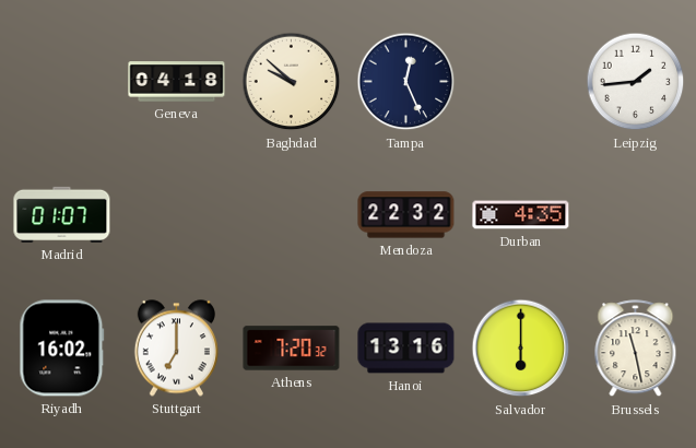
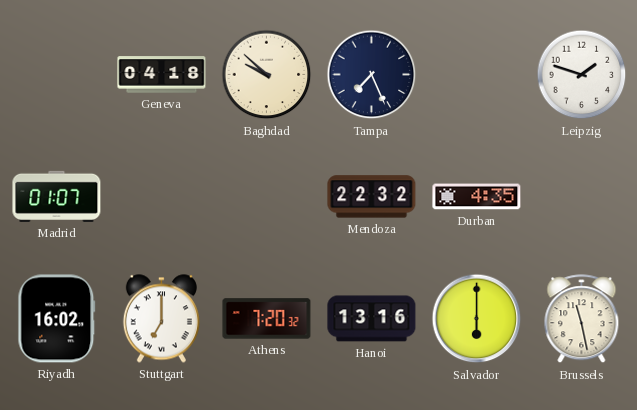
Tampa: 12:26 -> 7:26 (372, 75)
Leipzig: 1:44 -> 1:48 (582, 75)
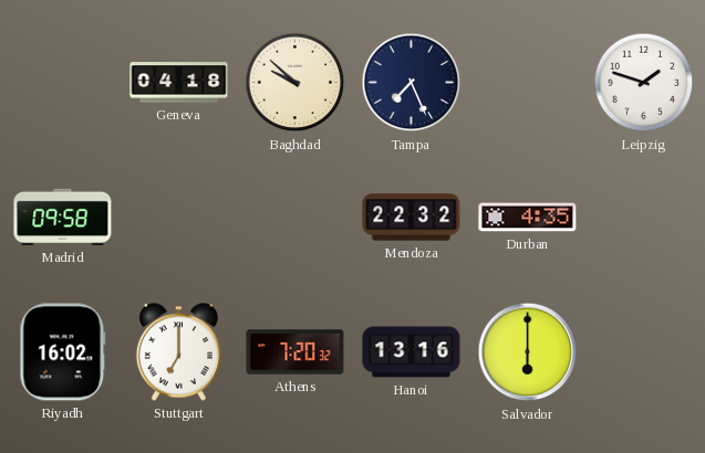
Madrid: 01:07 -> 09:58 (63, 217)
Brussels: 11:28 -> none (582, 319)
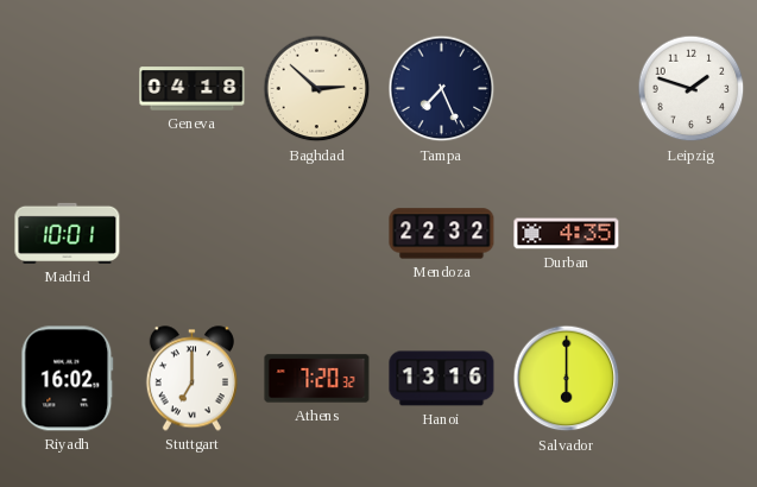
Baghdad: 9:52 -> 2:52 (317, 89)
Madrid: 09:58 -> 10:01 (68, 233)
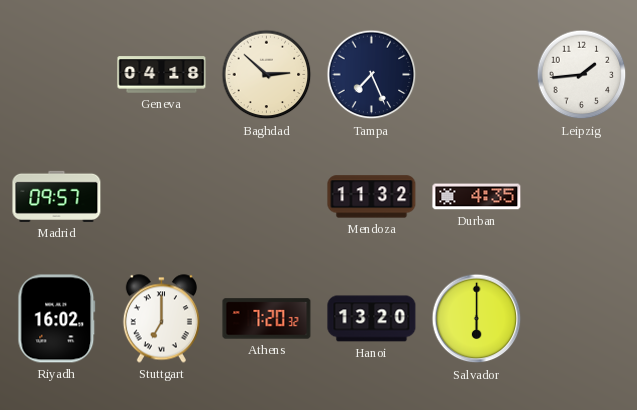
Leipzig: 1:48 -> 1:44 (582, 75)
Madrid: 10:01 -> 09:57 (57, 196)
Mendoza: 22:32 -> 11:32 (372, 197)
Hanoi: 13:16 -> 13:20 (372, 319)
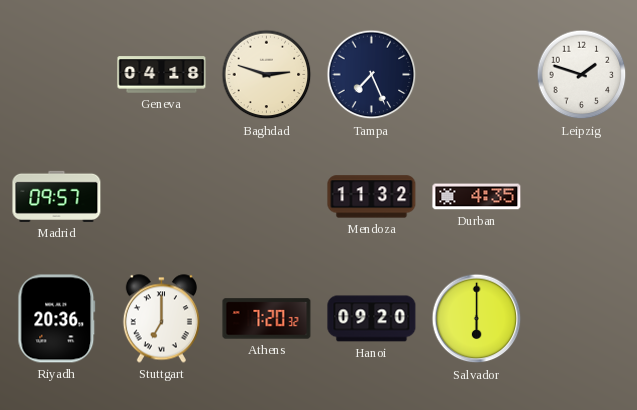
Baghdad: 2:52 -> 2:48 (267, 75)
Leipzig: 1:44 -> 1:48 (582, 75)
Riyadh: 16:02 -> 20:36 (57, 319)
Hanoi: 13:20 -> 09:20 (372, 319)
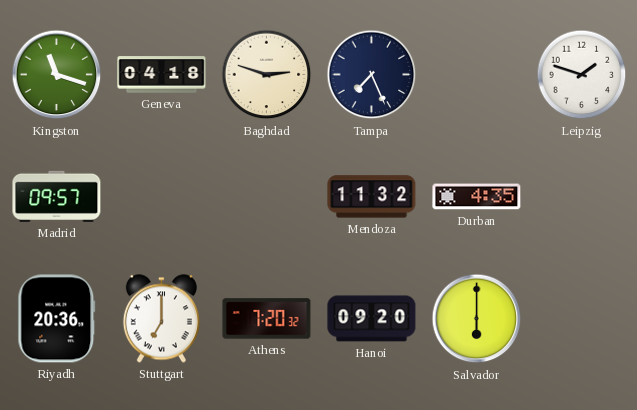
Kingston: none -> 11:18 (57, 75)
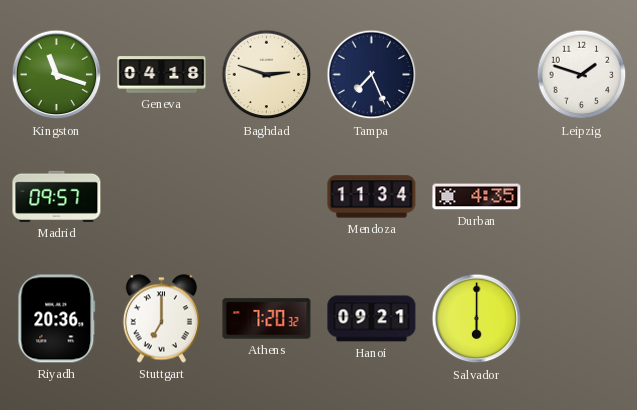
Mendoza: 11:32 -> 11:34 (372, 197)
Hanoi: 09:20 -> 09:21 (372, 319)
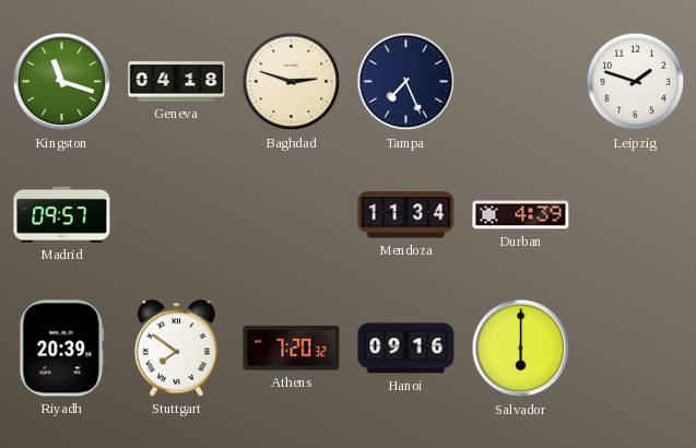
Durban: 4:35 -> 4:39 (521, 215)
Riyadh: 20:36 -> 20:39 (62, 349)
Stuttgart: 7:00 -> 7:51 (176, 349)
Hanoi: 09:21 -> 09:16 (406, 349)
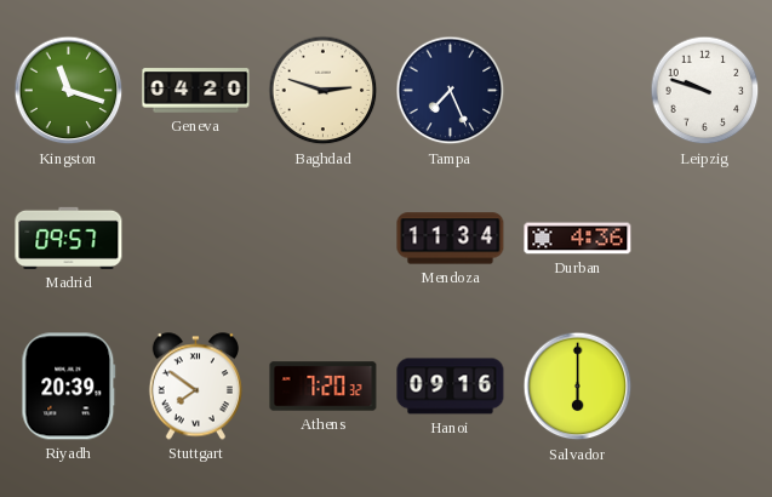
Geneva: 04:18 -> 04:20 (196, 91)
Leipzig: 1:48 -> 9:48 (705, 91)
Durban: 4:39 -> 4:36 (578, 239)
